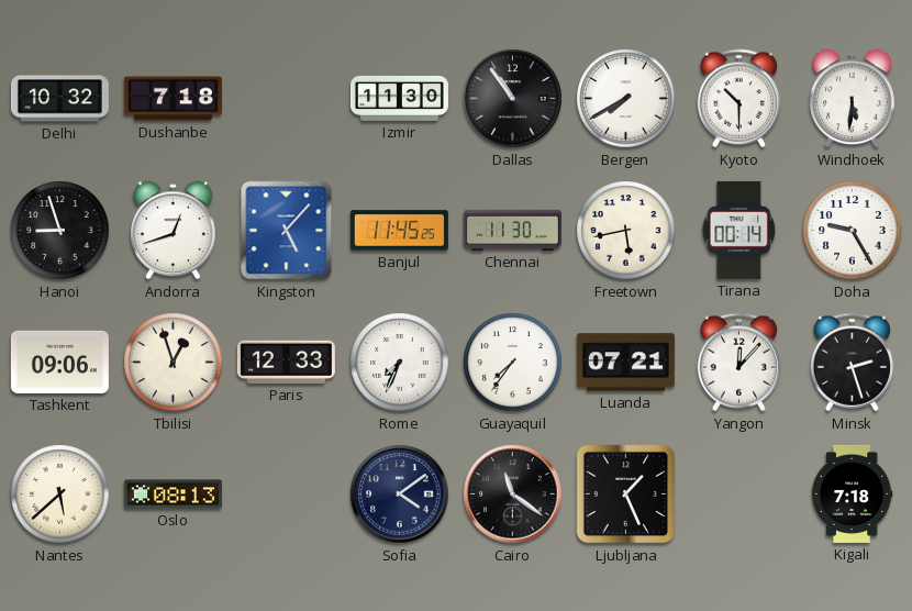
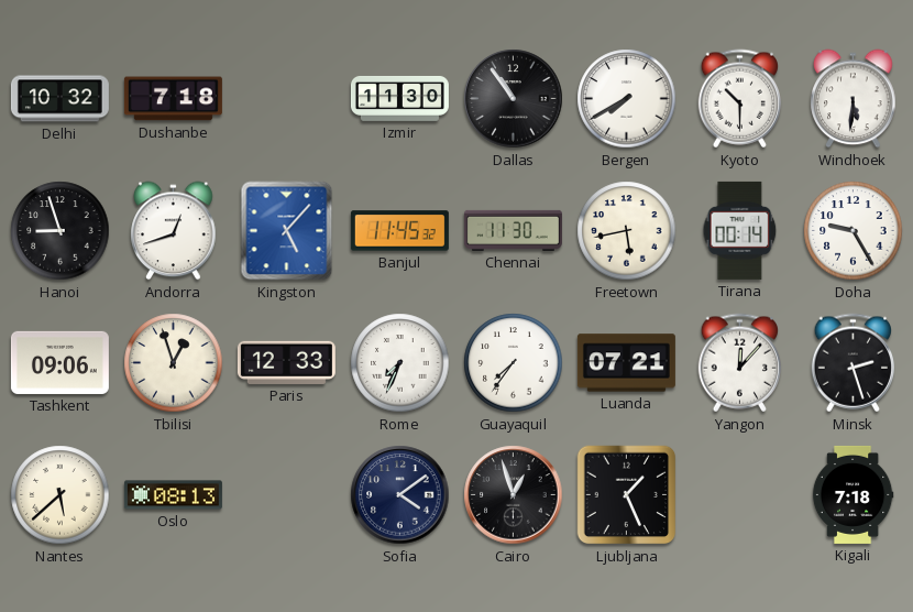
Banjul: 11:45:25 -> 11:45:32 (399, 231)
Cairo: 11:21 -> 12:57 (514, 495)
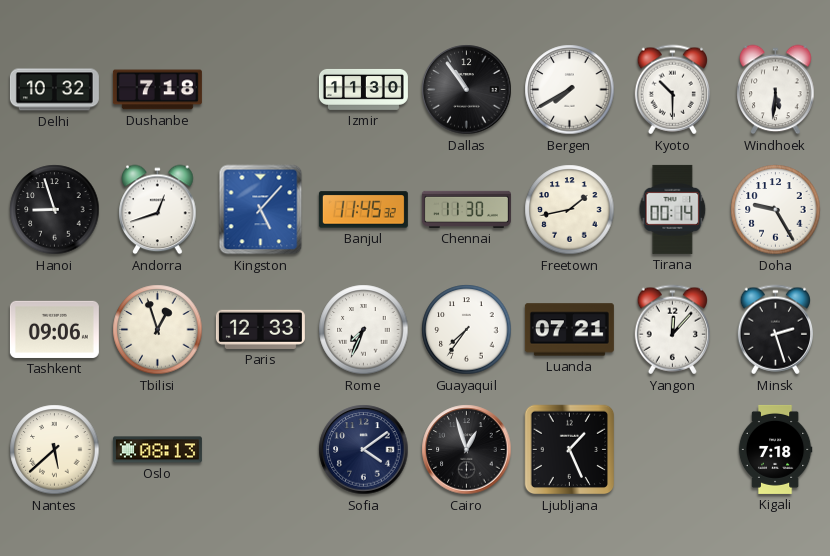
Freetown: 5:43 -> 1:43 (570, 210)
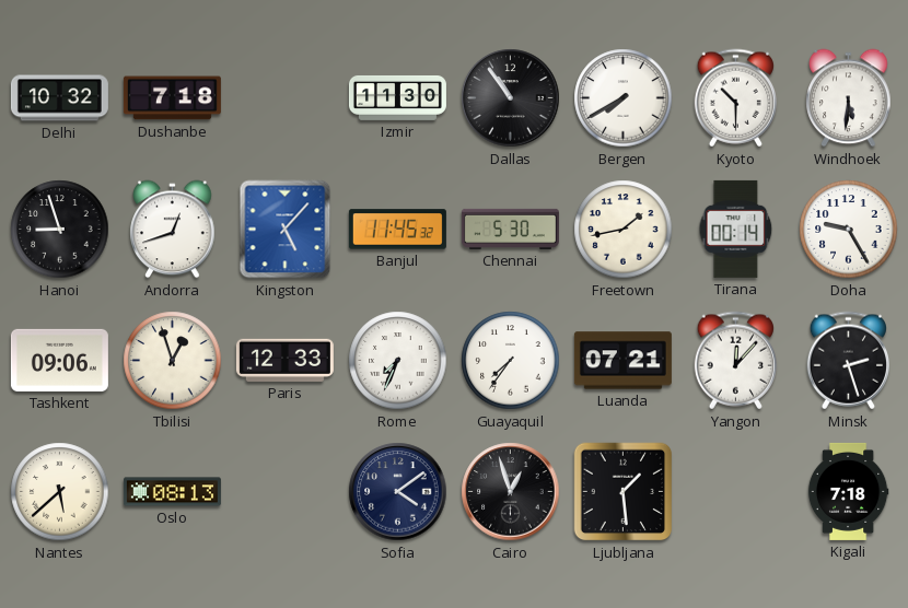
Chennai: 11:30 -> 5:30 (510, 229)
Ljubljana: 1:26 -> 1:29 (624, 492)
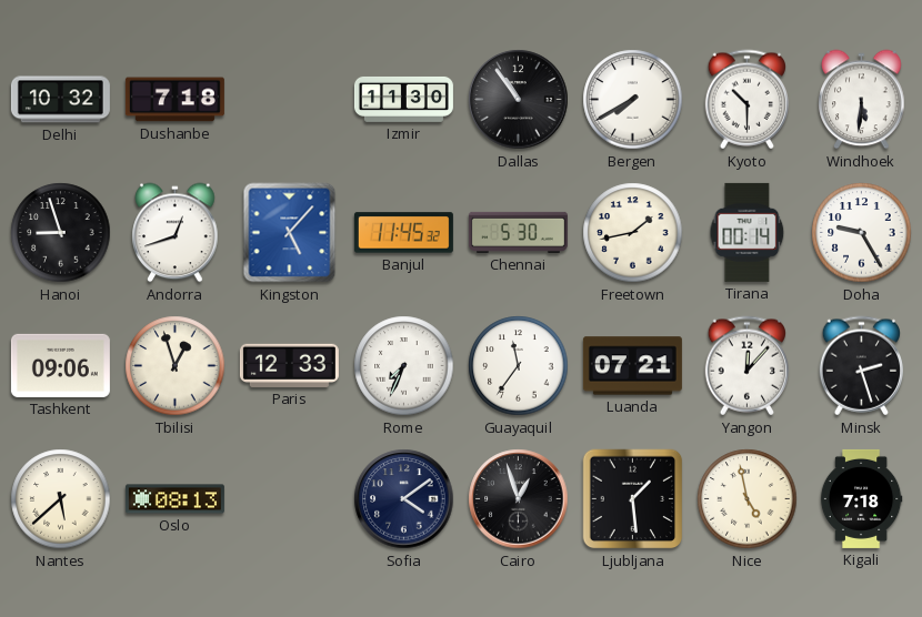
Guayaquil: 7:36 -> 11:36 (519, 366)
Nice: none -> 4:58 (748, 499)
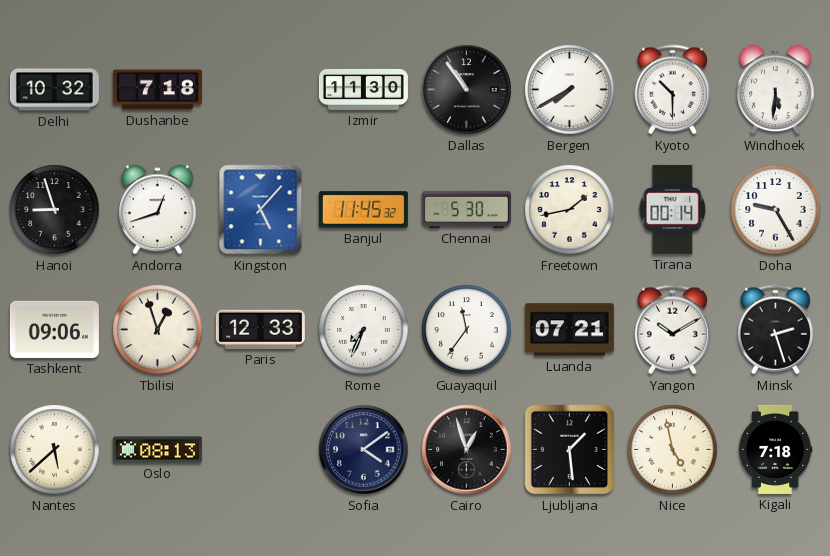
Yangon: 12:07 -> 10:10 (672, 330)
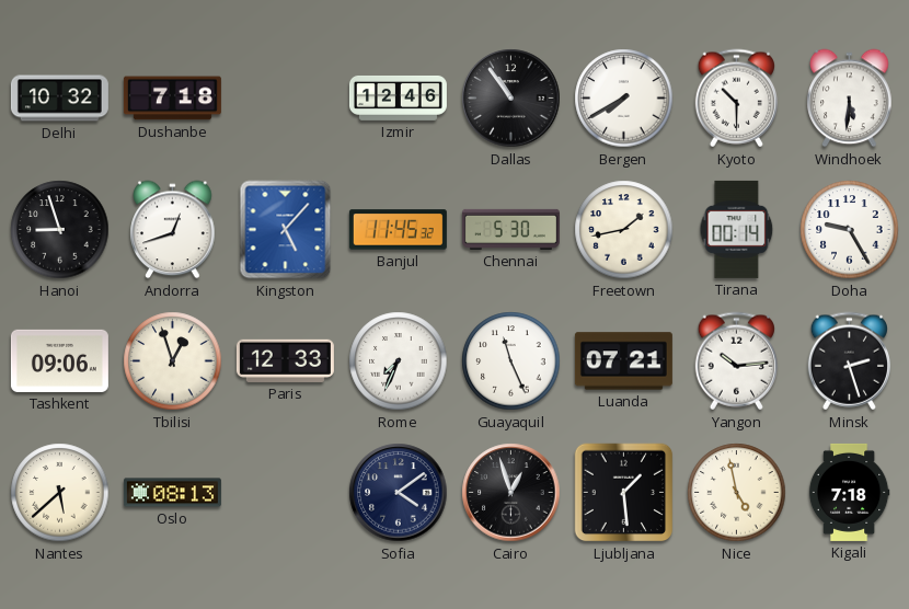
Izmir: 11:30 -> 12:46 (398, 97)
Guayaquil: 11:36 -> 11:26 (511, 361)
Yangon: 10:10 -> 10:14 (736, 361)
